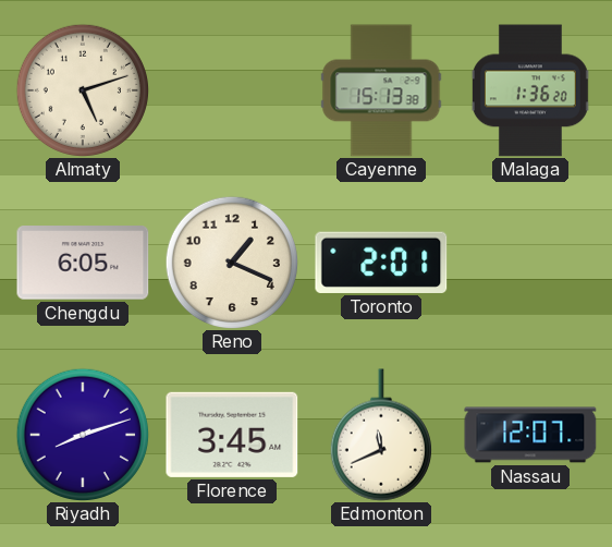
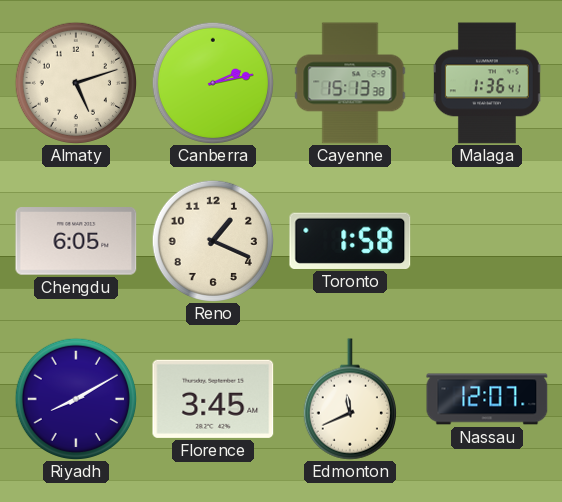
Canberra: none -> 2:13 (212, 82)
Malaga: 1:36:20 -> 1:36:41 (487, 83)
Toronto: 2:01 -> 1:58 (350, 241)
Riyadh: 8:12 -> 8:10 (75, 398)
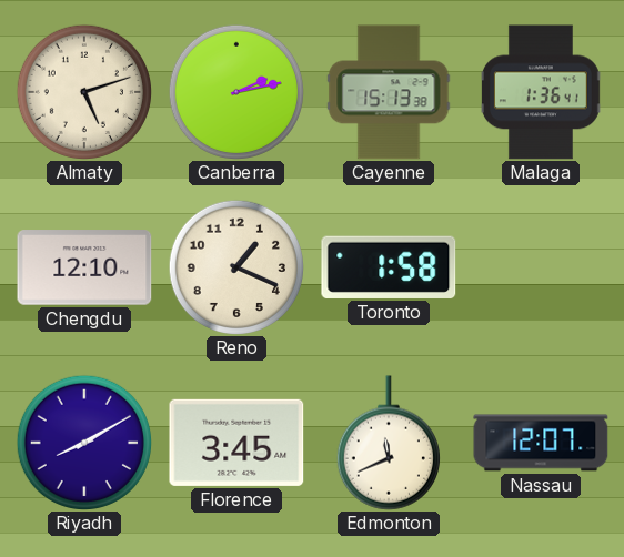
Chengdu: 6:05 -> 12:10 (84, 267)
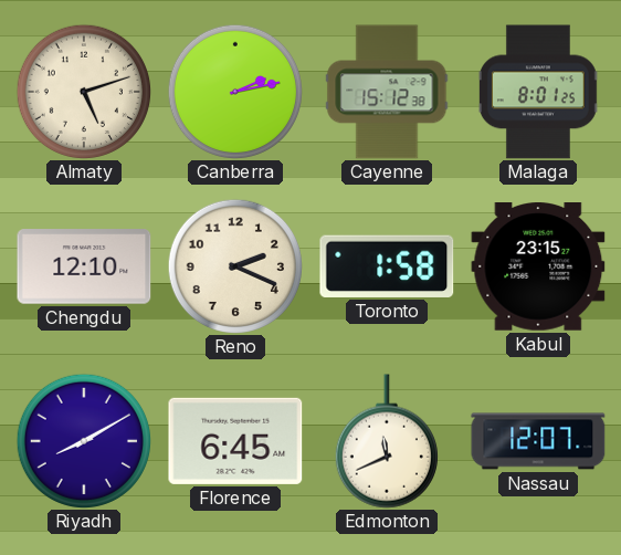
Cayenne: 15:13 -> 15:12 (387, 92)
Malaga: 1:36 -> 8:01 (538, 92)
Reno: 1:19 -> 2:19 (234, 265)
Kabul: none -> 23:15 (538, 268)
Florence: 3:45 -> 6:45 (235, 441)
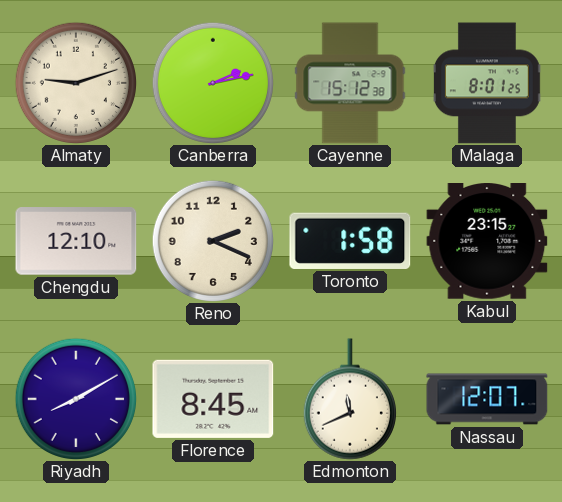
Almaty: 5:12 -> 9:12 (75, 82)
Florence: 6:45 -> 8:45 (213, 399)
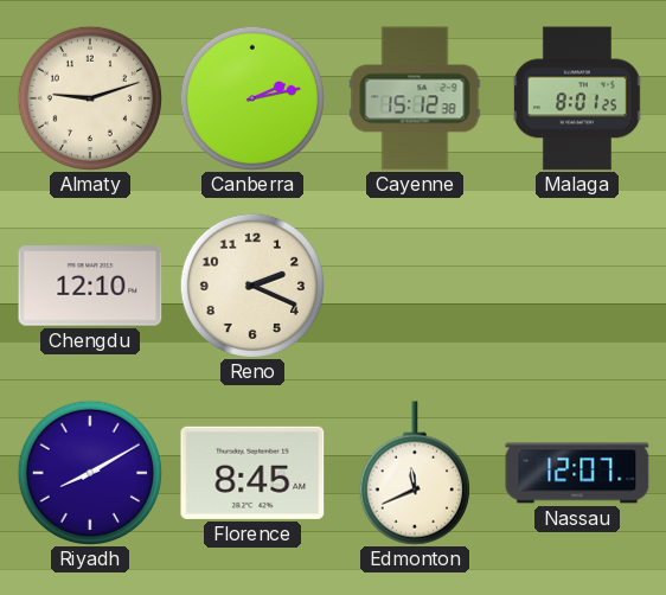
Toronto: 1:58 -> none (350, 241)
Kabul: 23:15 -> none (487, 242)
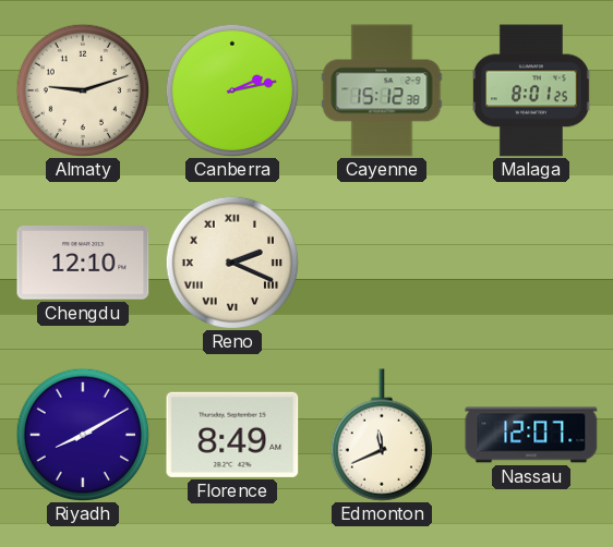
Reno numerals: Arabic -> Roman (231, 262)
Florence: 8:45 -> 8:49 (232, 435)
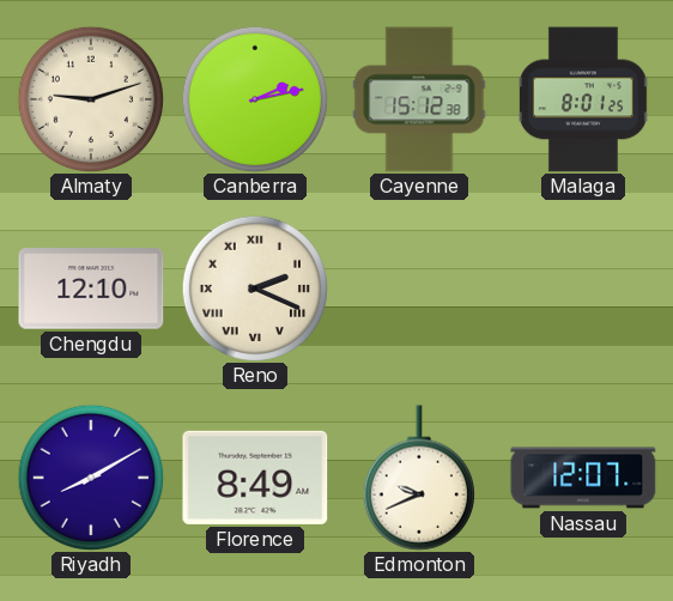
Edmonton: 11:41 -> 9:41 (419, 478)
